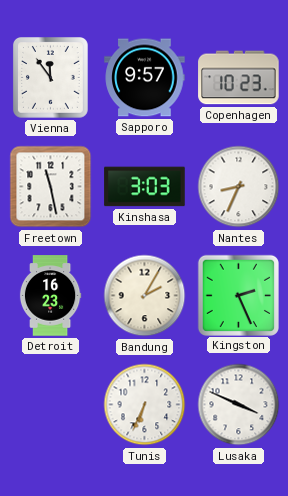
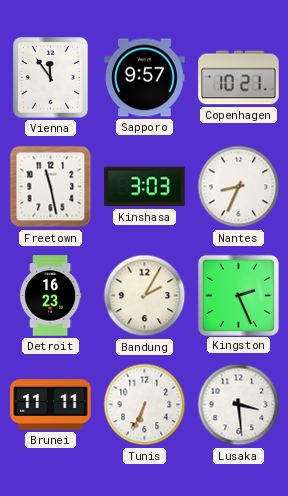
Copenhagen: 10:23 -> 10:21 (239, 78)
Brunei: none -> 11:11 (51, 405)
Lusaka: 3:49 -> 3:29 (239, 405)
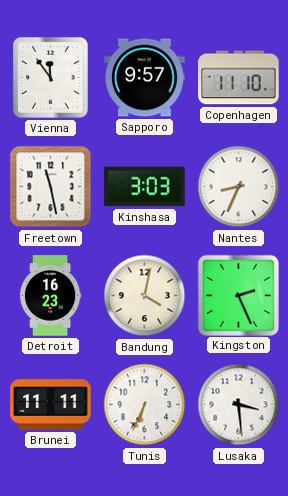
Copenhagen: 10:21 -> 11:10 (239, 78)
Bandung: 2:05 -> 4:02 (145, 296)
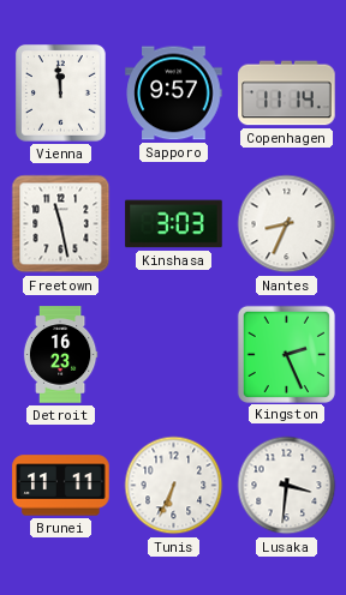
Vienna: 11:54 -> 11:59 (61, 94)
Copenhagen: 11:10 -> 11:14 (287, 94)
Bandung: 4:02 -> none (145, 296)
Lusaka: 3:29 -> 3:31 (287, 486)
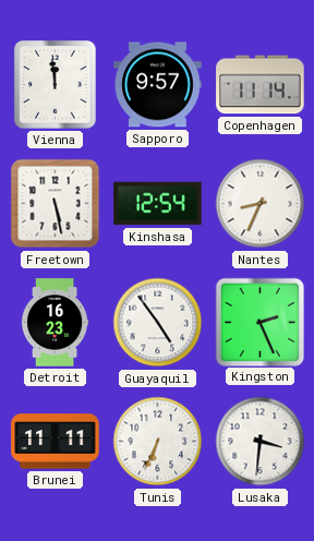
Freetown: 11:28 -> 5:28 (56, 204)
Kinshasa: 3:03 -> 12:54 (158, 204)
Guayaquil: none -> 4:54 (158, 323)
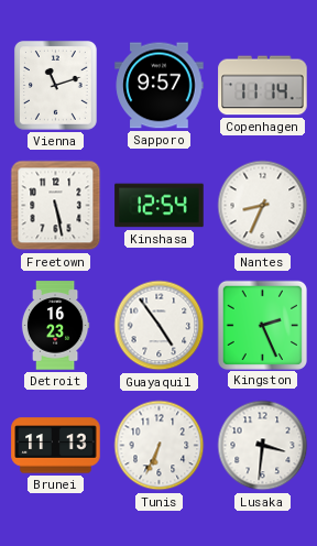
Vienna: 11:59 -> 11:12 (56, 86)
Brunei: 11:11 -> 11:13 (56, 446)
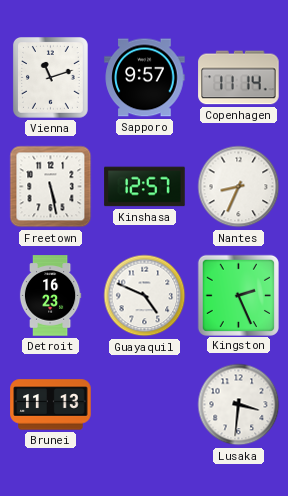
Kinshasa: 12:54 -> 12:57 (145, 187)
Guayaquil: 4:54 -> 4:49 (145, 296)
Tunis: 6:34 -> none (160, 446)
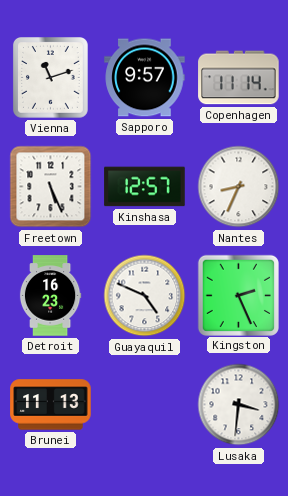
Freetown: 5:28 -> 5:26 (51, 187)
